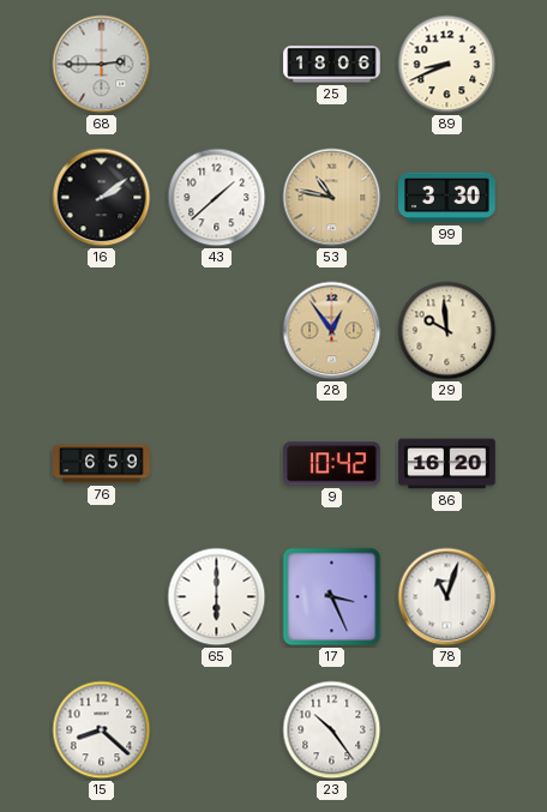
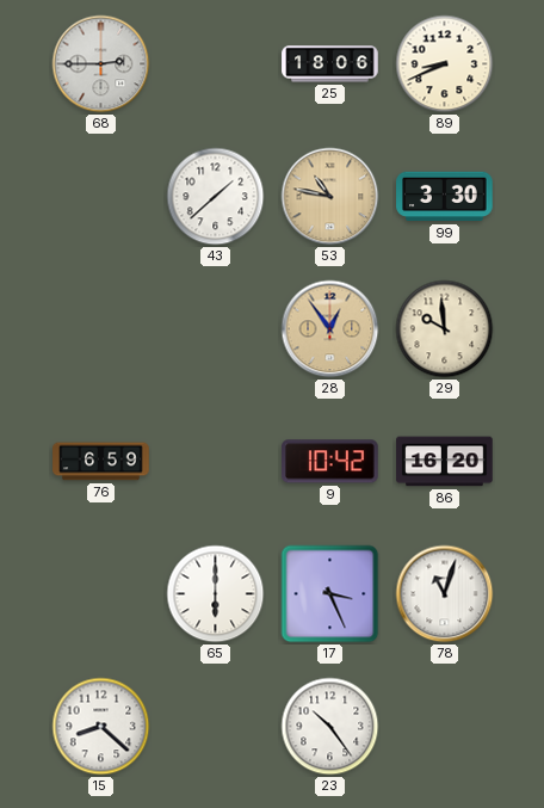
16: 2:09 -> none (102, 198)
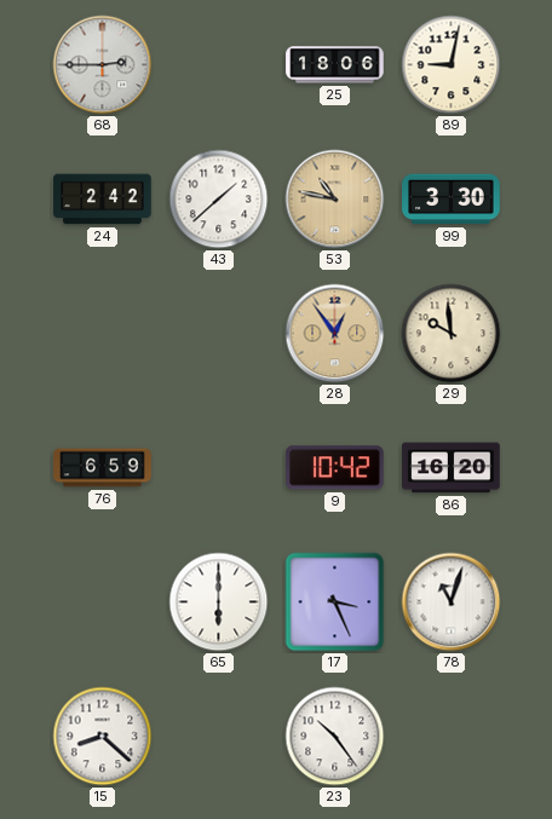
89: 8:41 -> 9:02 (452, 65)
24: none -> 2:42 (103, 200)
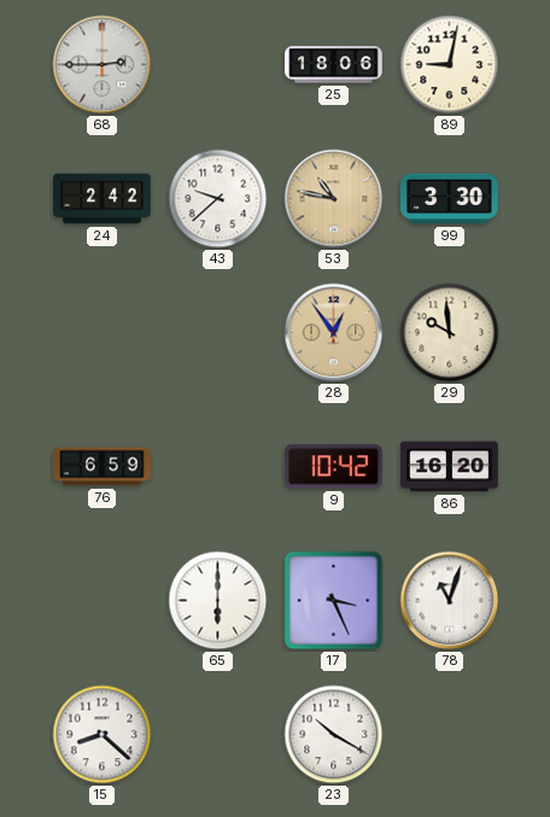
43: 1:38 -> 9:38 (218, 199)
23: 10:24 -> 10:20 (334, 735)
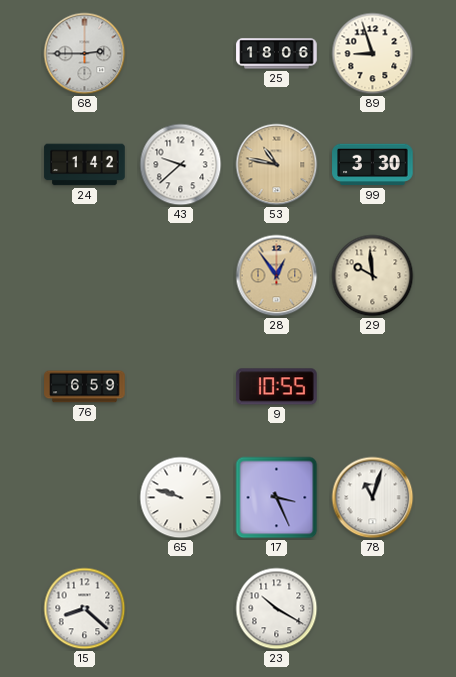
89: 9:02 -> 8:57 (373, 54)
24: 2:42 -> 1:42 (85, 165)
9: 10:42 -> 10:55 (277, 387)
86: 16:20 -> none (450, 467)
65: 6:00 -> 9:48 (181, 498)
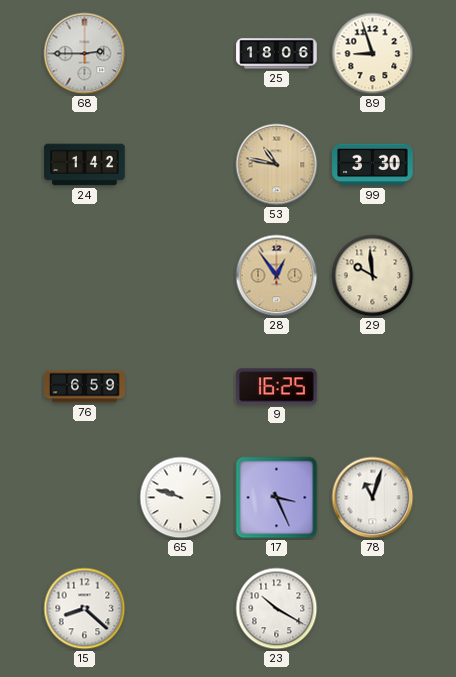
43: 9:38 -> none (181, 165)
9: 10:55 -> 16:25 (277, 387)
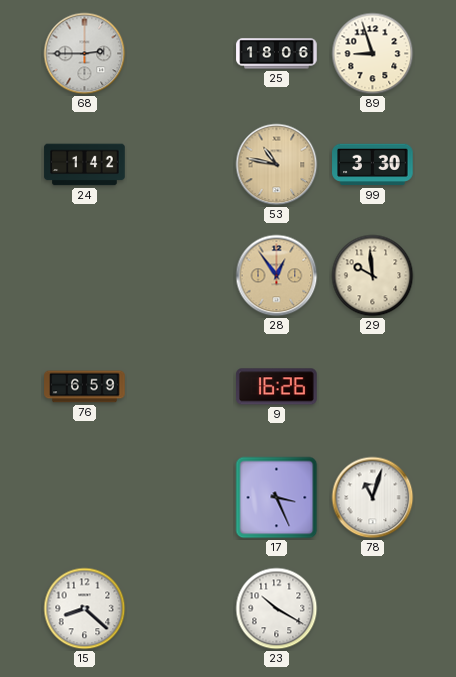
9: 16:25 -> 16:26 (277, 387)
65: 9:48 -> none (181, 498)
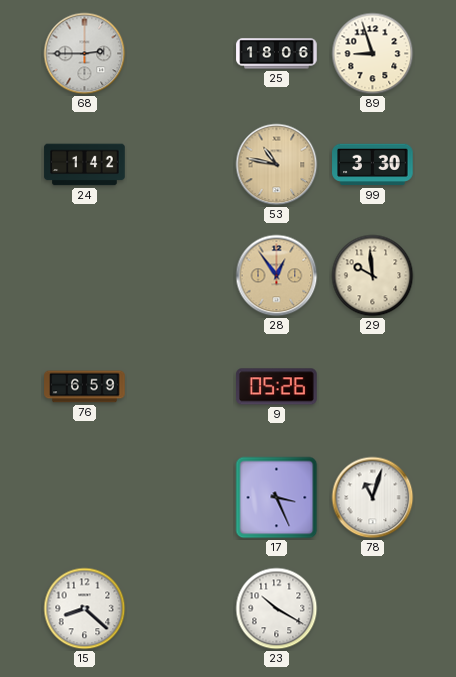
9: 16:26 -> 05:26 (277, 387)
